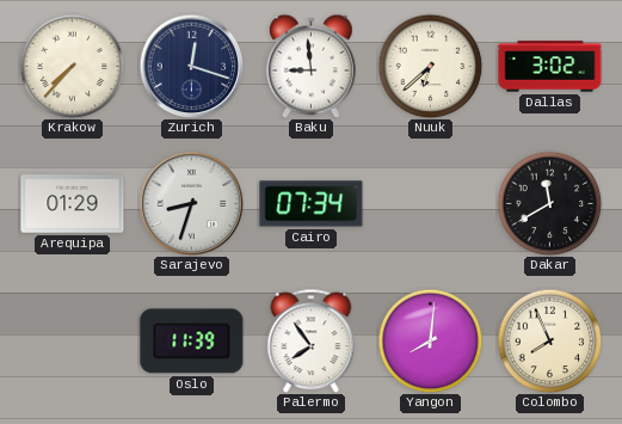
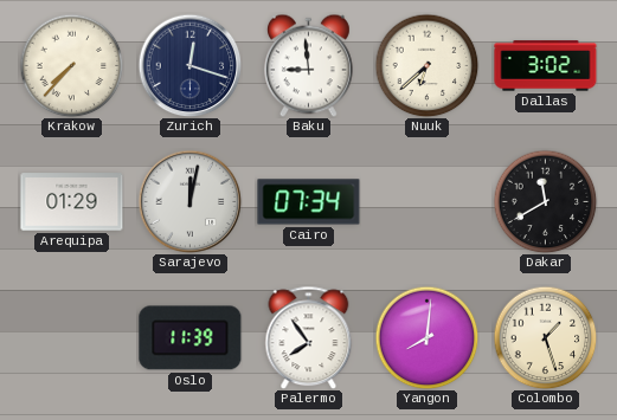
Sarajevo: 8:33 -> 12:02 (189, 201)
Colombo: 7:56 -> 1:27 (545, 337)
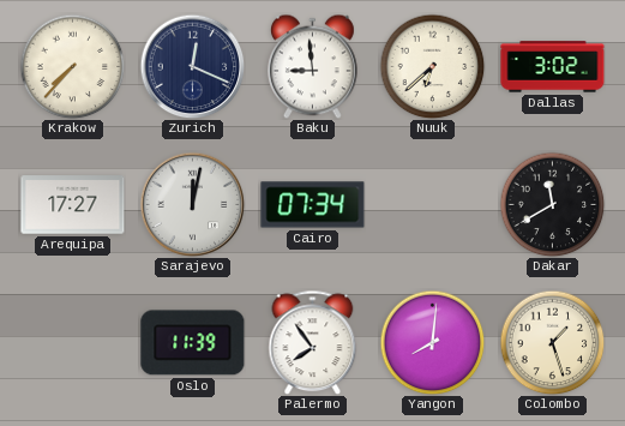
Zurich: 12:18 -> 12:19 (192, 66)
Arequipa: 01:29 -> 17:27 (73, 205)
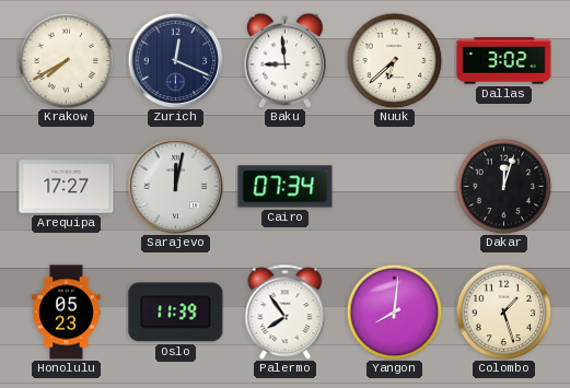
Krakow: 7:37 -> 7:40 (66, 60)
Dakar: 11:40 -> 12:03 (503, 186)
Honolulu: none -> 05:23 (67, 313)
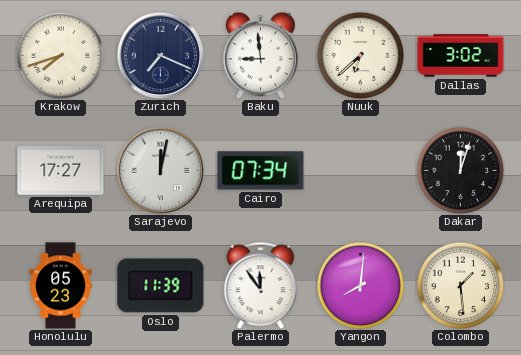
Krakow: 7:40 -> 7:42 (60, 55)
Zurich: 12:19 -> 7:19 (160, 55)
Palermo: 7:54 -> 11:54 (261, 285)
Colombo: 1:27 -> 1:29 (460, 285)
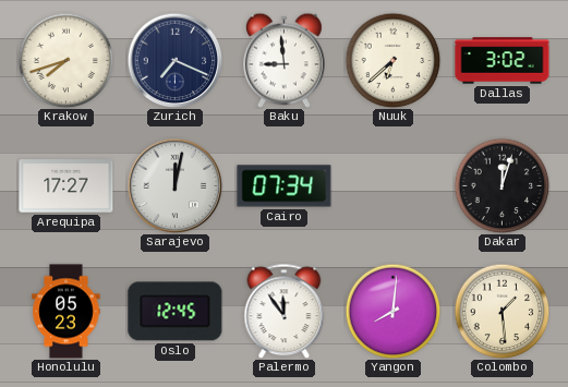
Oslo: 11:39 -> 12:45 (176, 312)
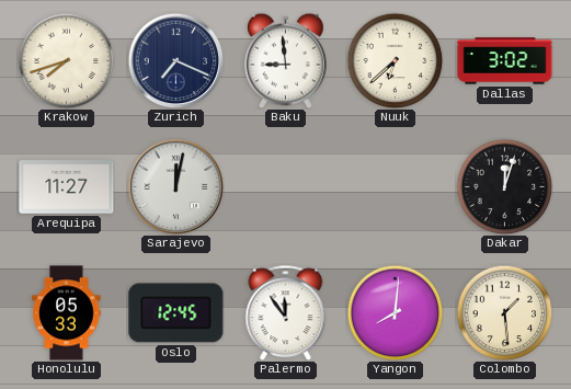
Arequipa: 17:27 -> 11:27 (67, 187)
Cairo: 07:34 -> none (285, 186)
Honolulu: 05:23 -> 05:33 (67, 313)
